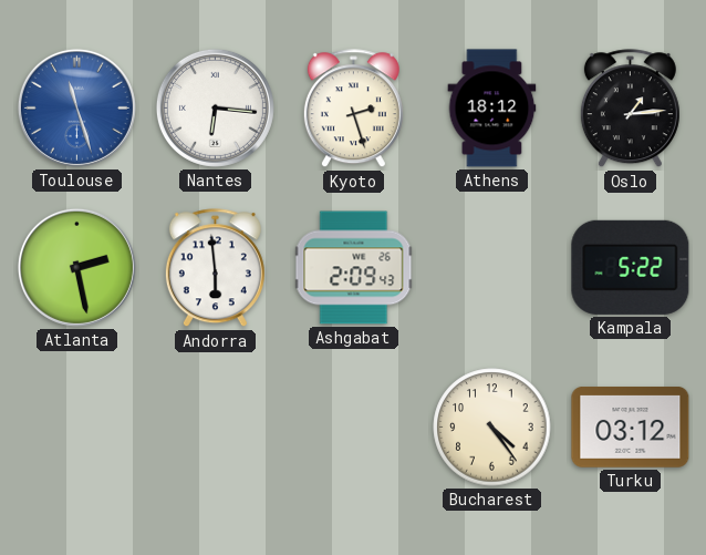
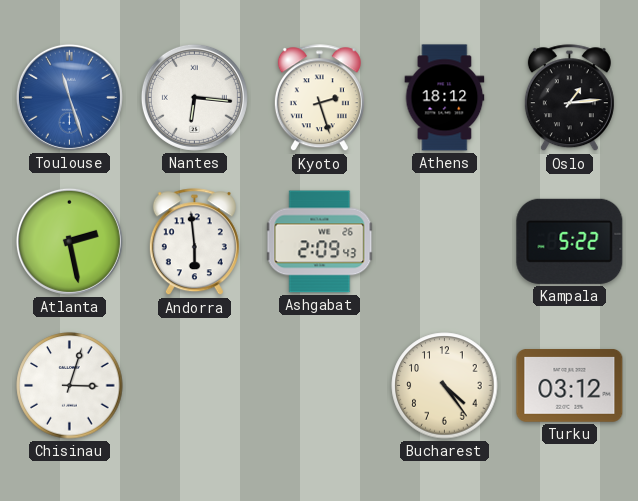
Chisinau: none -> 3:03 (70, 386)
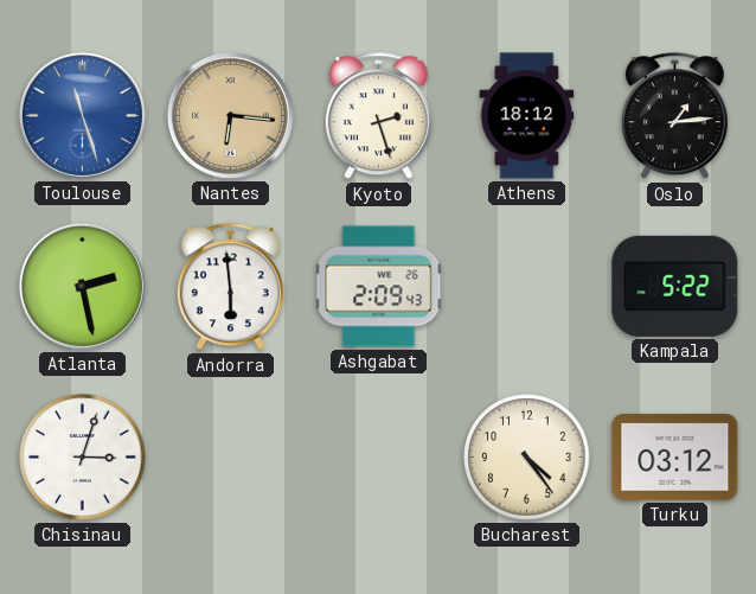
Nantes dial: white -> champagne (230, 115)
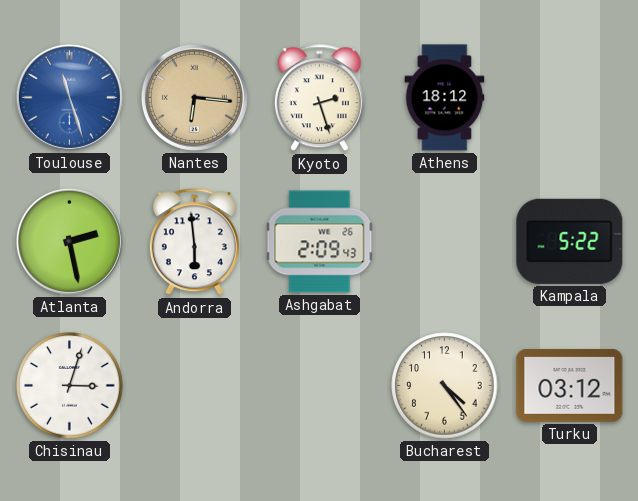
Oslo: 1:14 -> none (674, 116)
